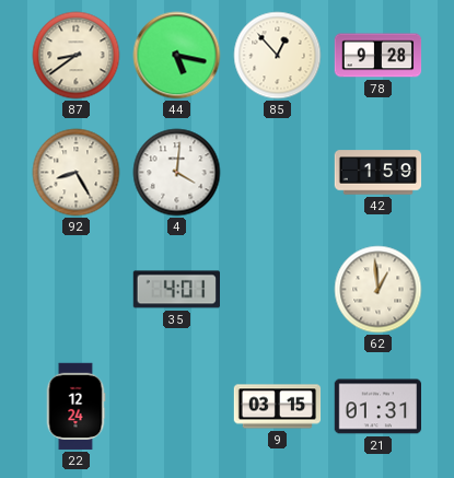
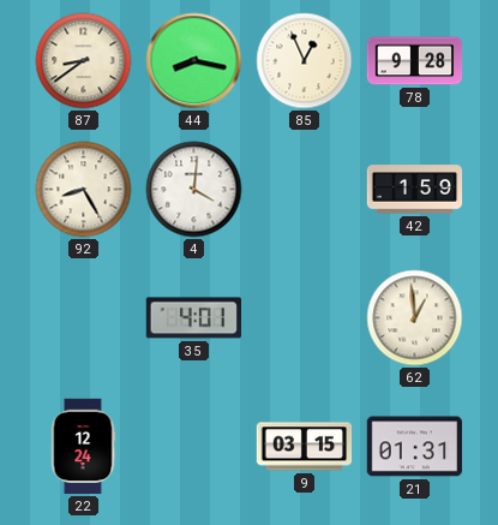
44: 5:17 -> 8:17 (194, 61)
85: 12:53 -> 12:56 (305, 61)
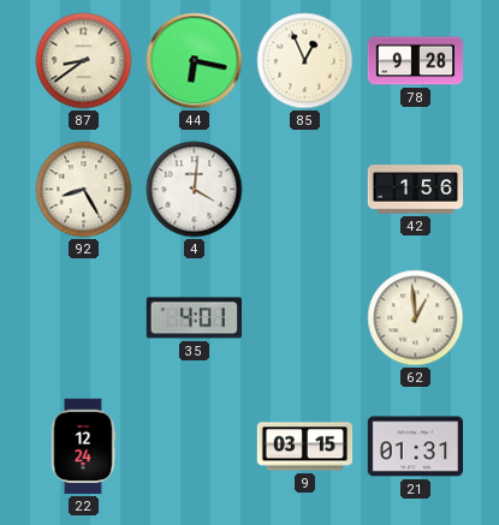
44: 8:17 -> 6:17 (195, 61)
42: 1:59 -> 1:56 (416, 190)
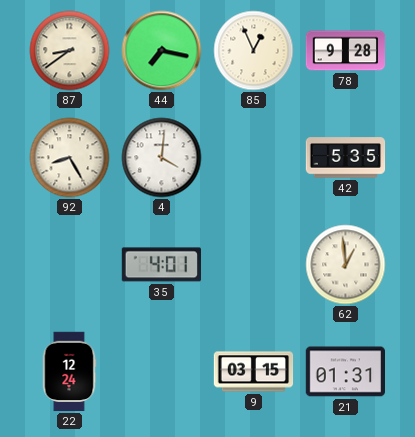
44: 6:17 -> 7:17 (162, 51)
42: 1:56 -> 5:35 (346, 158)
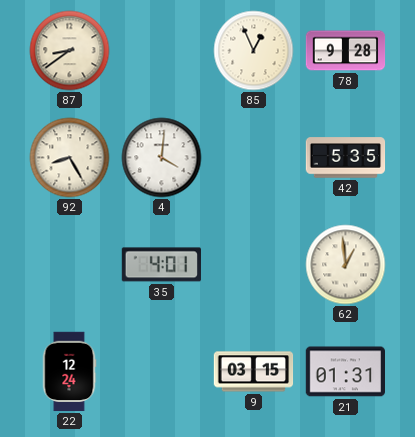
44: 7:17 -> none (162, 51)
